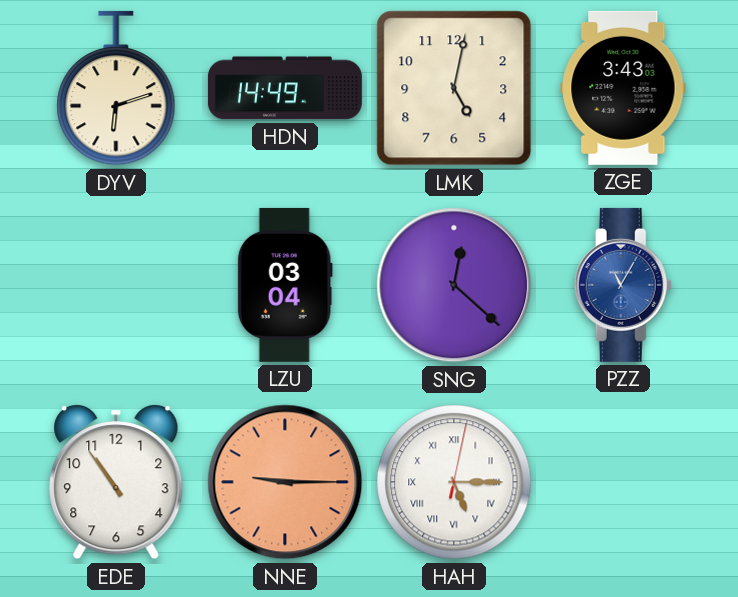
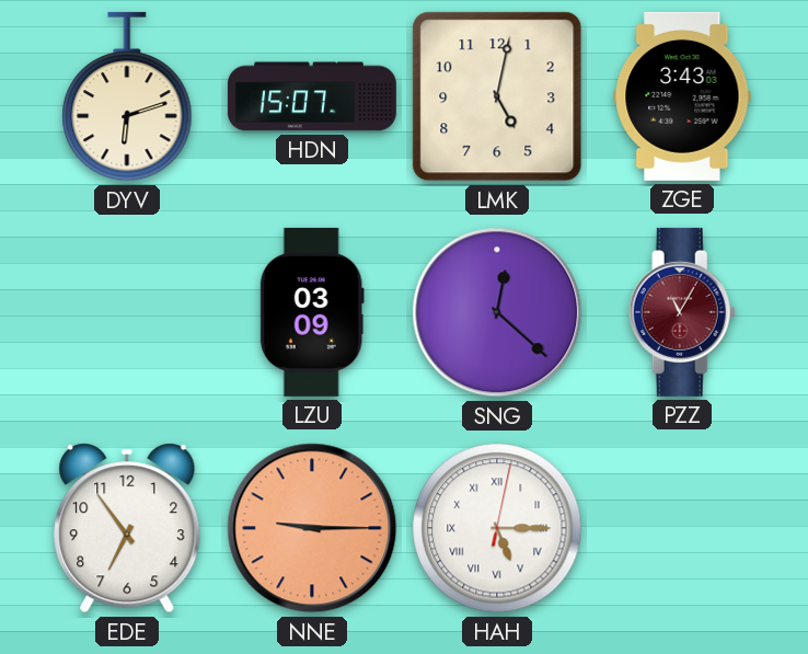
HDN: 14:49 -> 15:07 (312, 96)
LZU: 03:04 -> 03:09 (312, 312)
PZZ dial: blue -> burgundy (682, 312)
EDE: 10:54 -> 6:54 (127, 528)
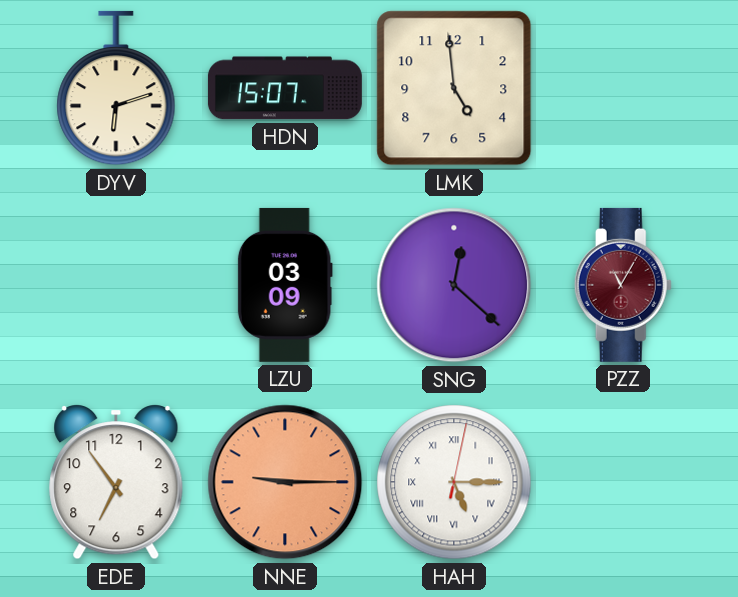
LMK: 5:02 -> 4:59 (454, 88)
ZGE: 3:43 -> none (682, 96)
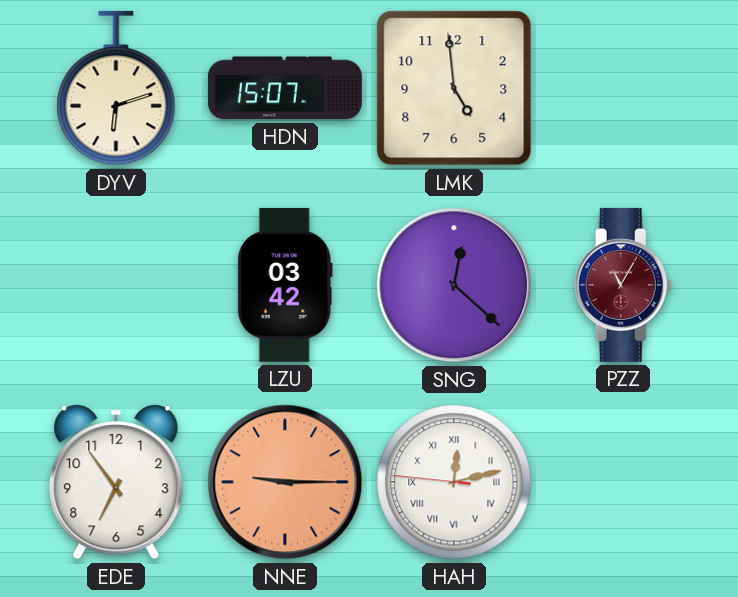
LZU: 03:09 -> 03:42 (285, 285)
HAH: 5:15 -> 12:12 (454, 482)
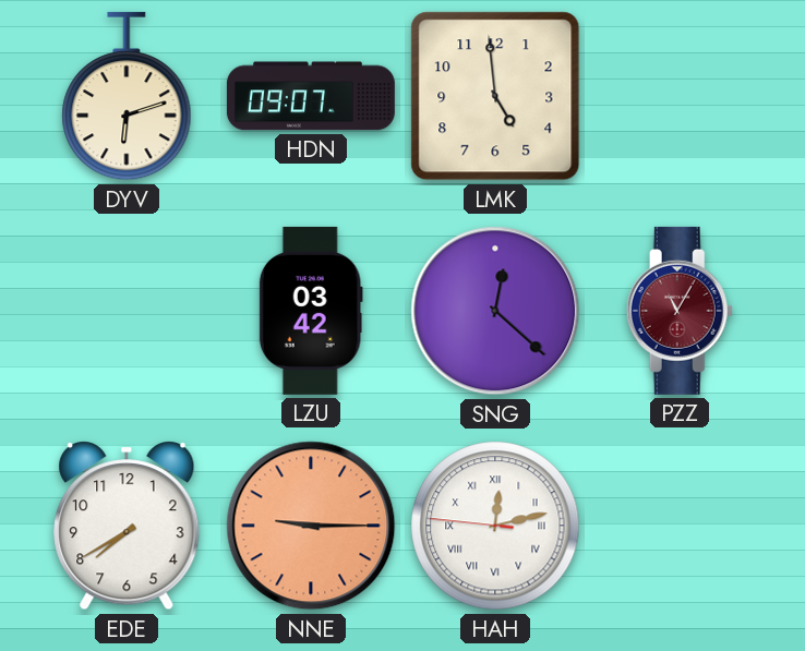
HDN: 15:07 -> 09:07 (311, 96)
EDE: 6:54 -> 7:40 (127, 526)
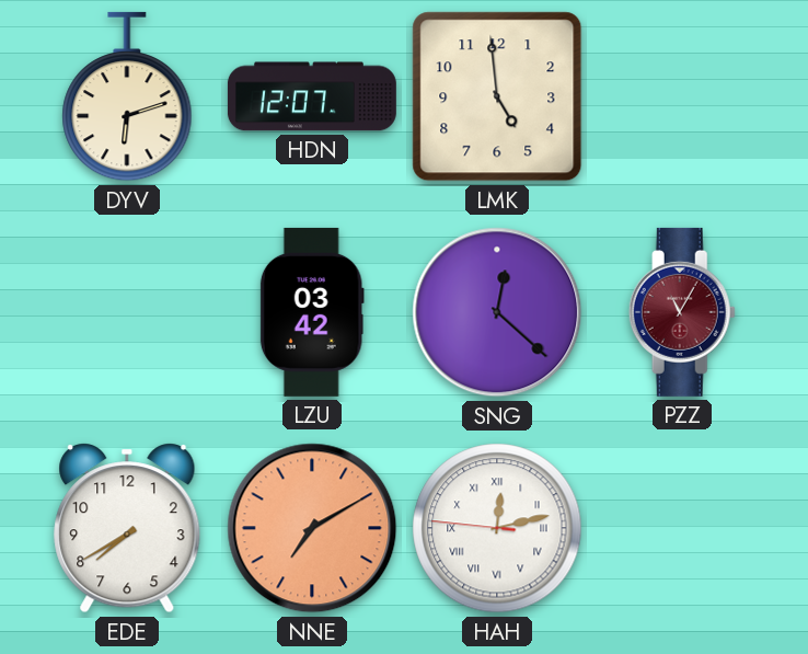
HDN: 09:07 -> 12:07 (312, 96)
NNE: 9:15 -> 7:10 (312, 528)
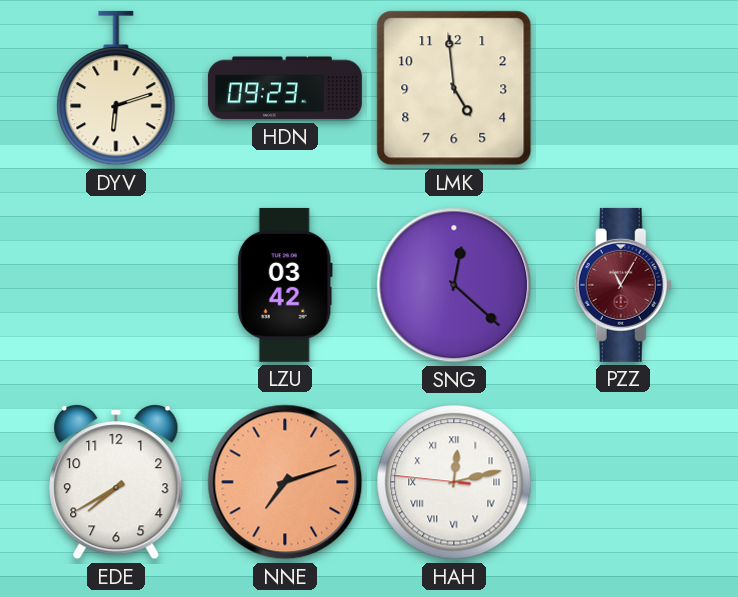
HDN: 12:07 -> 09:23 (285, 88)
NNE: 7:10 -> 7:12 (285, 482)
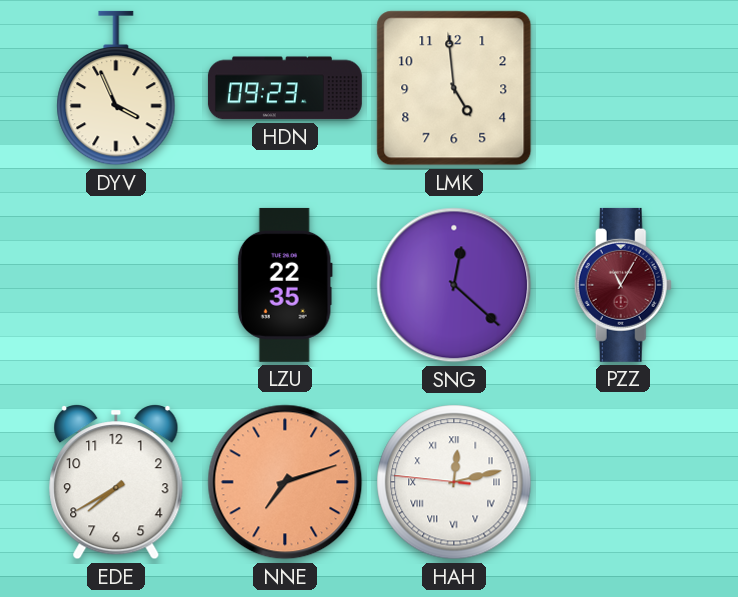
DYV: 6:12 -> 3:56 (116, 88)
LZU: 03:42 -> 22:35 (285, 285)
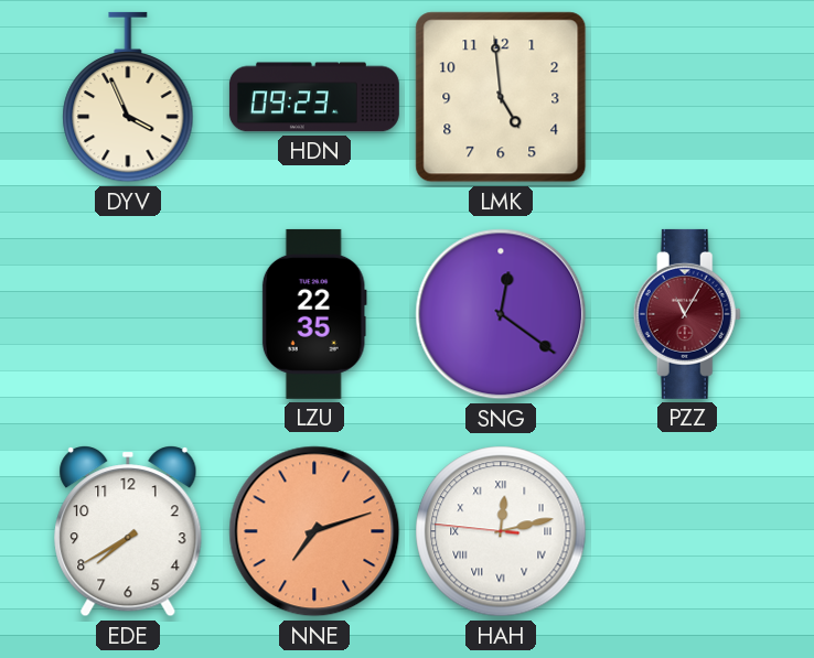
SNG: 12:22 -> 12:21 (501, 314)
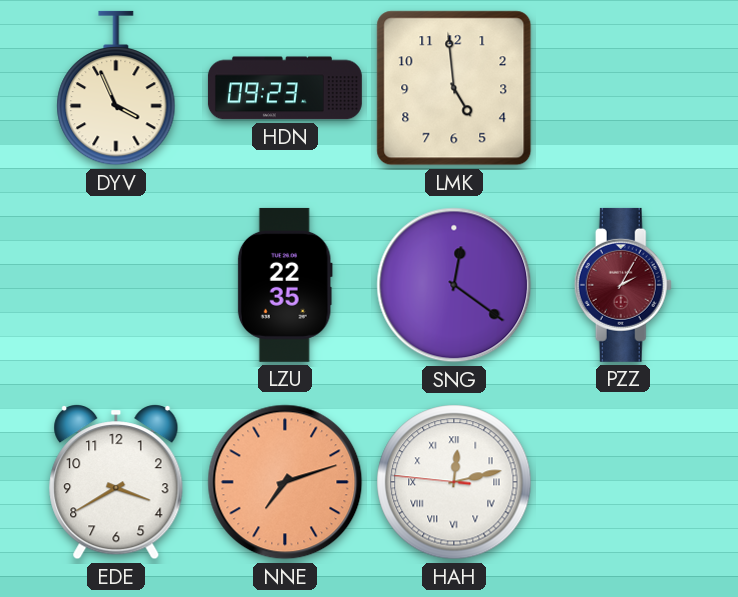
PZZ: 11:05 -> 2:05 (623, 285)
EDE: 7:40 -> 3:40 (116, 482)
